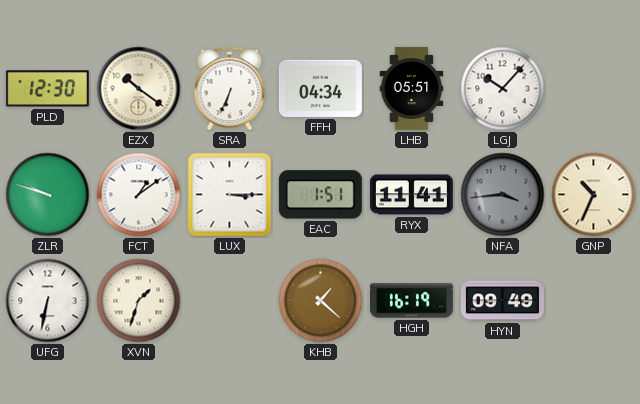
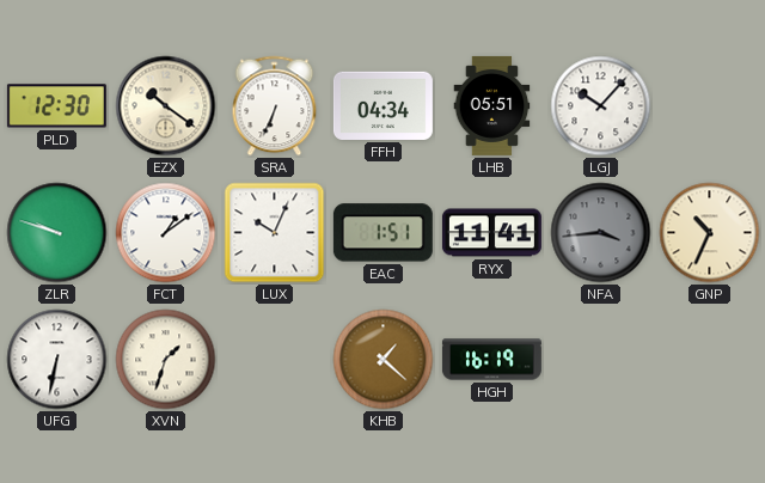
LUX: 3:15 -> 10:04 (275, 233)
HYN: 09:49 -> none (502, 301)
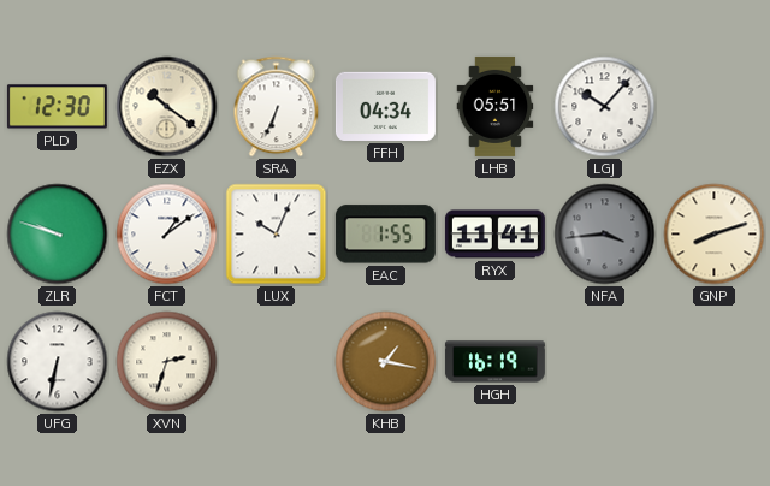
EAC: 1:51 -> 1:55 (385, 235)
GNP: 10:34 -> 8:12 (715, 235)
XVN: 1:33 -> 2:33 (167, 362)
KHB: 1:22 -> 1:17 (386, 362)
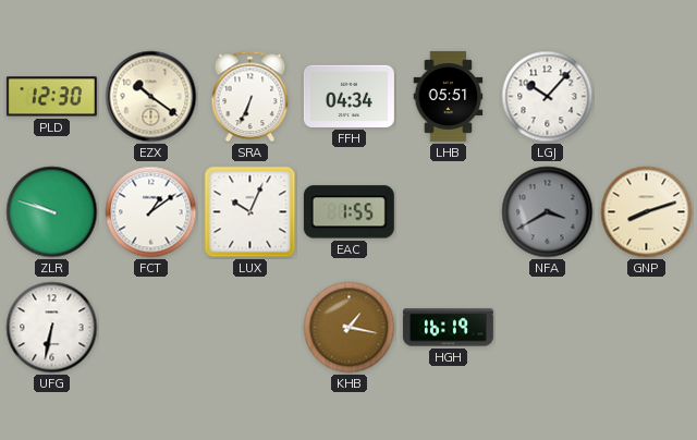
RYX: 11:41 -> none (494, 235)
NFA: 3:44 -> 3:40 (548, 212)
XVN: 2:33 -> none (167, 362)
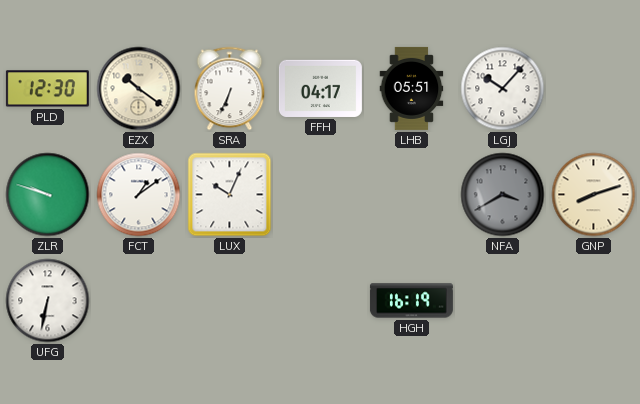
FFH: 04:34 -> 04:17 (320, 88)
EAC: 1:55 -> none (348, 212)
KHB: 1:17 -> none (350, 328)
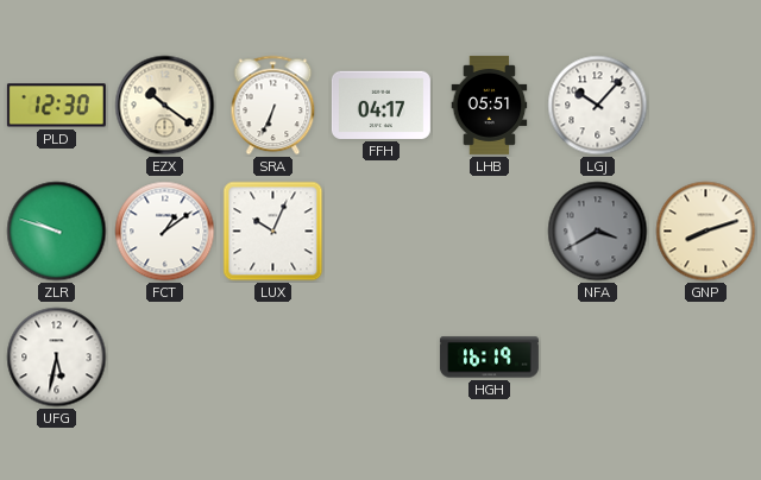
UFG: 6:32 -> 5:32 (57, 358)
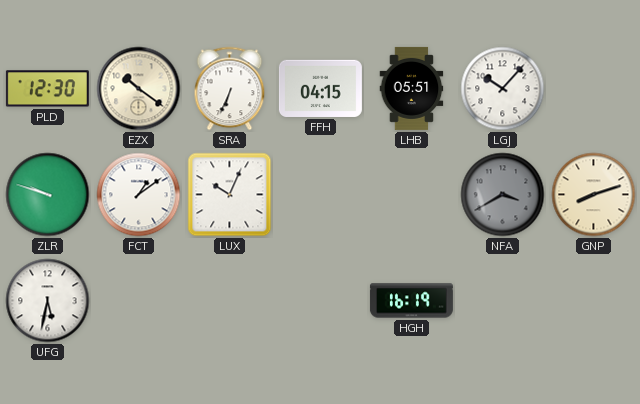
FFH: 04:17 -> 04:15 (320, 88)
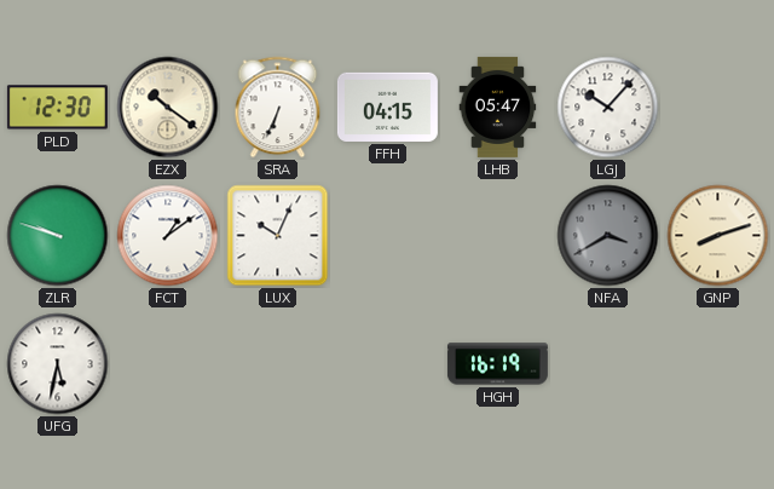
LHB: 05:51 -> 05:47 (498, 107)
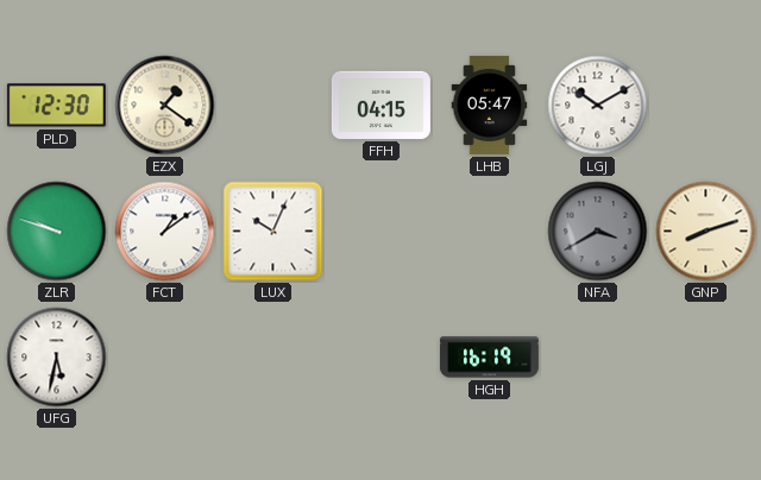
EZX: 10:21 -> 1:21 (165, 106)
SRA: 6:34 -> none (278, 108)
LGJ: 10:07 -> 10:10 (598, 106)
